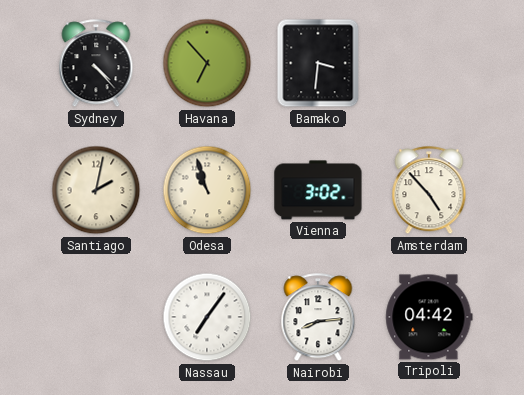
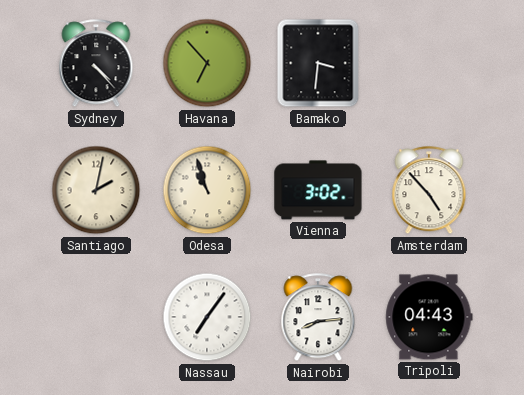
Tripoli: 04:42 -> 04:43 (429, 317)
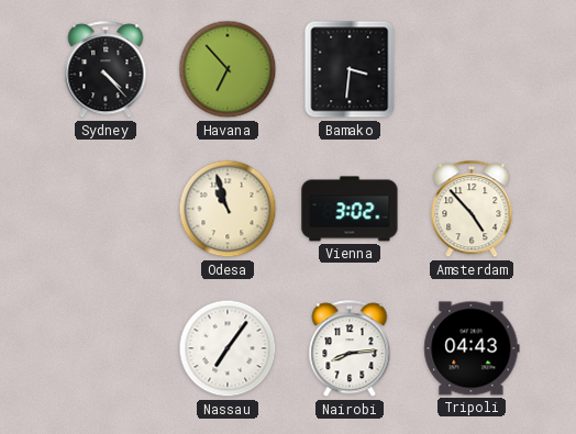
Santiago: 2:02 -> none (96, 190)
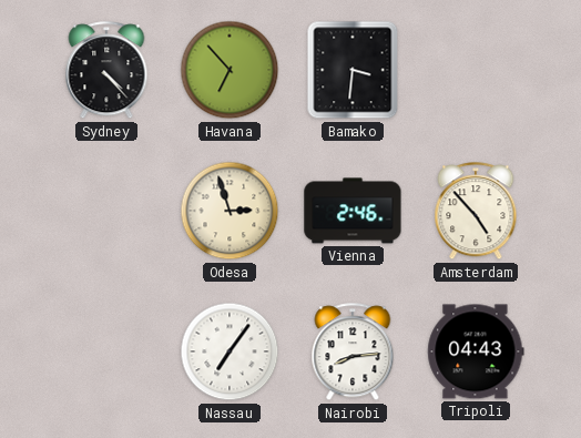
Odesa: 10:57 -> 2:57 (230, 211)
Vienna: 3:02 -> 2:46 (353, 211)
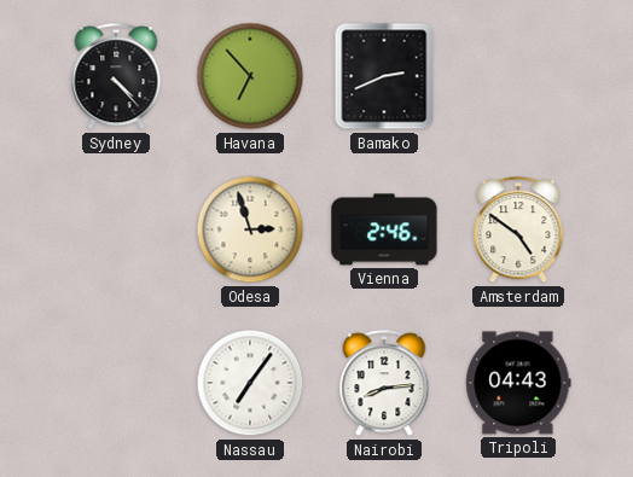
Bamako: 3:31 -> 2:41 (384, 76)
Amsterdam: 4:53 -> 4:51 (518, 231)
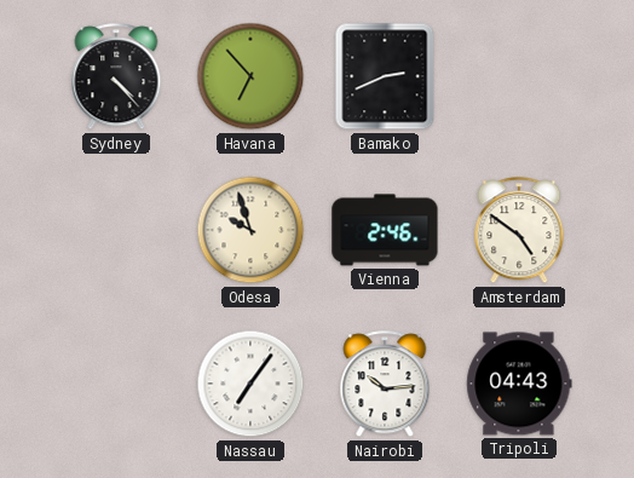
Odesa: 2:57 -> 9:57 (250, 230)
Nairobi: 8:14 -> 10:14 (385, 385)
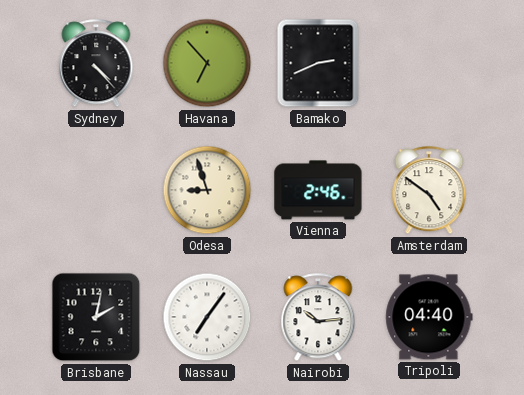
Odesa: 9:57 -> 8:57 (207, 190)
Brisbane: none -> 2:02 (96, 317)
Tripoli: 04:43 -> 04:40 (429, 317)
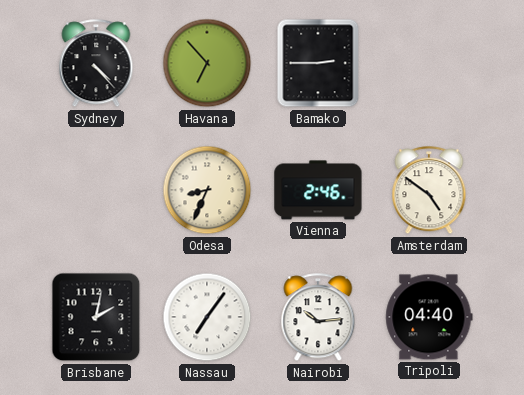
Bamako: 2:41 -> 2:45 (318, 63)
Odesa: 8:57 -> 8:34 (207, 190)
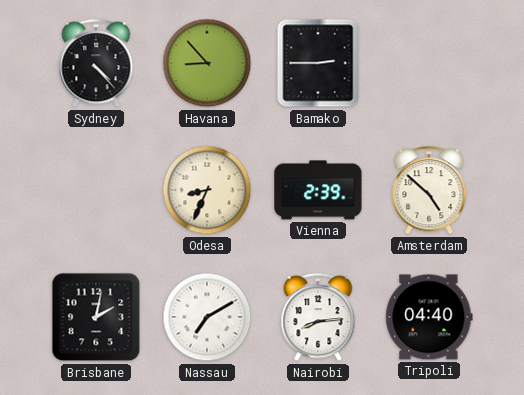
Havana: 6:53 -> 8:53 (207, 63)
Vienna: 2:46 -> 2:39 (318, 190)
Amsterdam: 4:51 -> 4:52 (429, 191)
Nassau: 7:06 -> 7:10 (207, 317)
Nairobi: 10:14 -> 8:14 (318, 318)
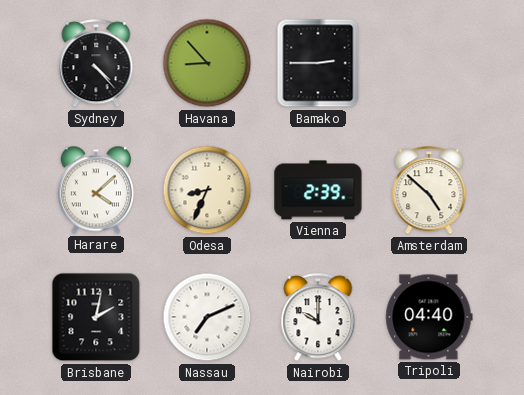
Harare: none -> 4:08 (96, 190)
Nassau: 7:10 -> 7:11 (207, 317)
Nairobi: 8:14 -> 10:00 (318, 318)
